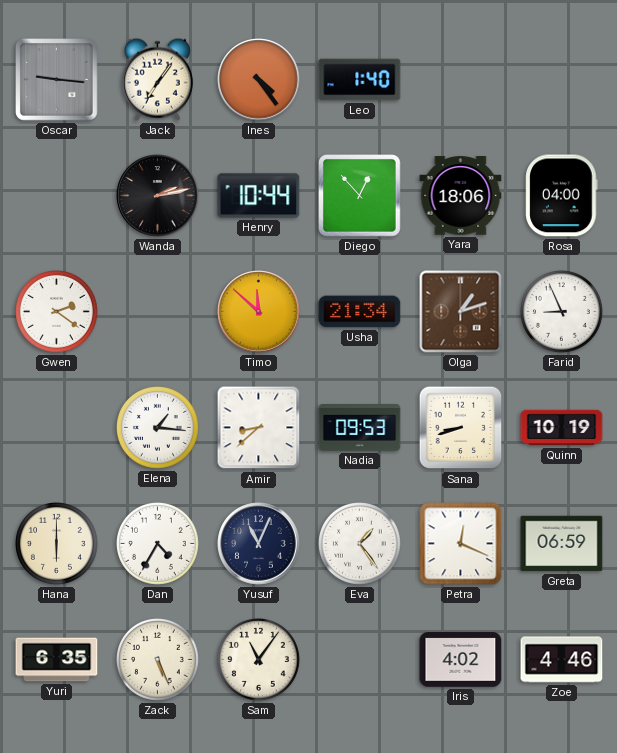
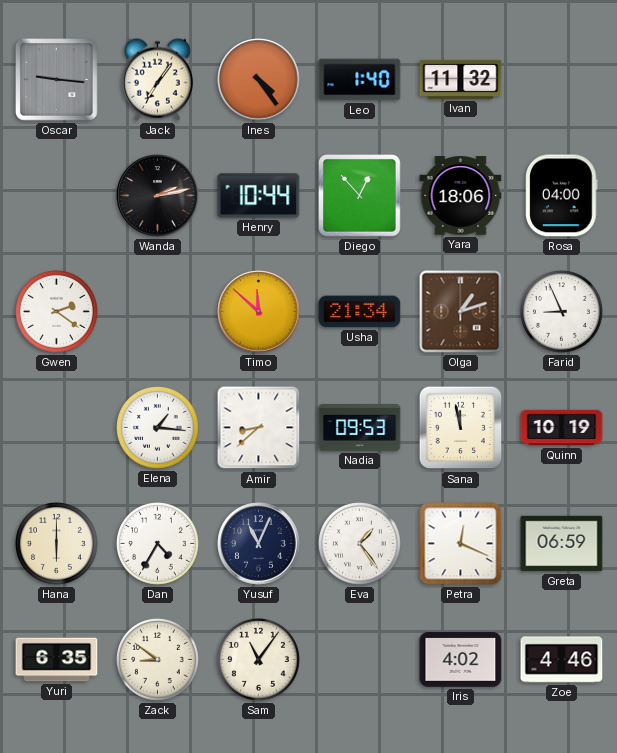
Ivan: none -> 11:32 (461, 79)
Sana: 8:42 -> 11:58 (461, 428)
Zack: 5:26 -> 8:51 (158, 660)
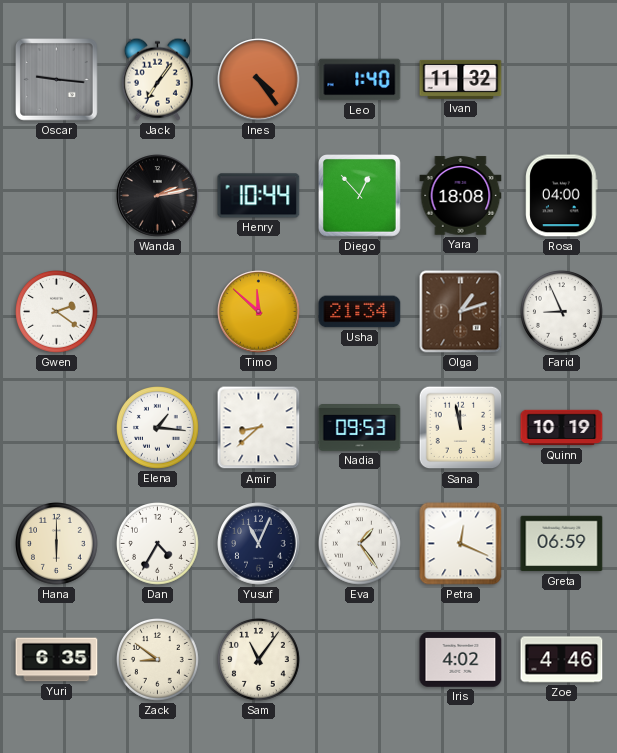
Yara: 18:06 -> 18:08 (461, 196)
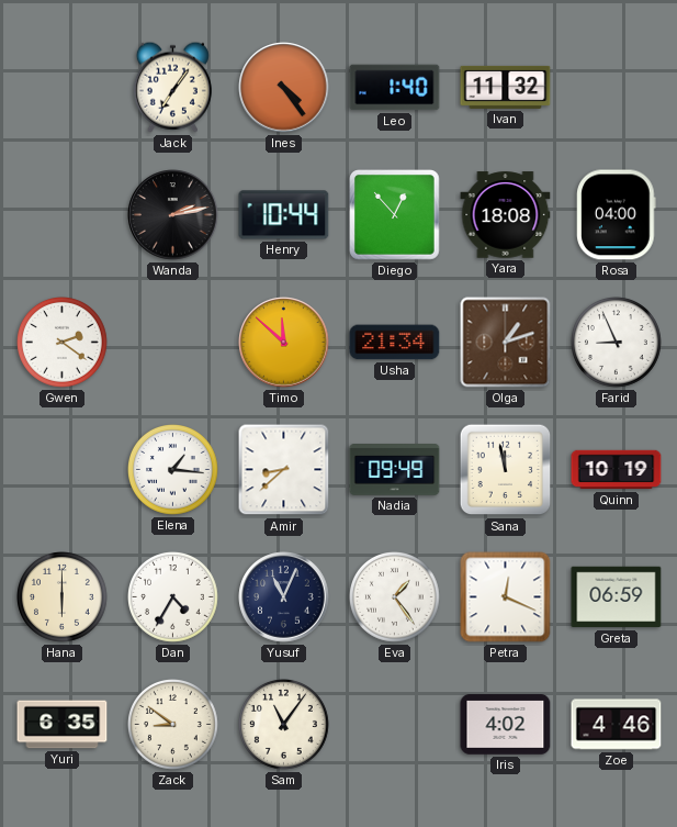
Oscar: 9:16 -> none (57, 80)
Nadia: 09:53 -> 09:49 (395, 470)
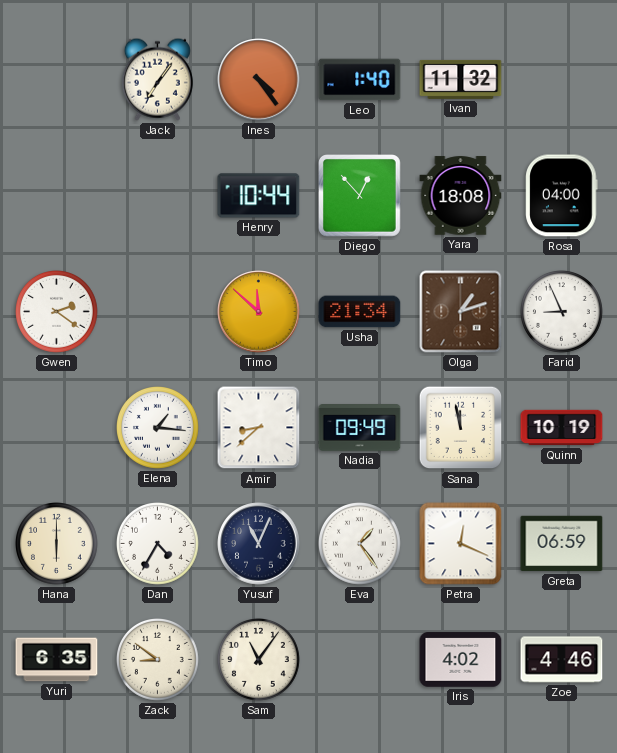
Wanda: 2:13 -> none (173, 215)
